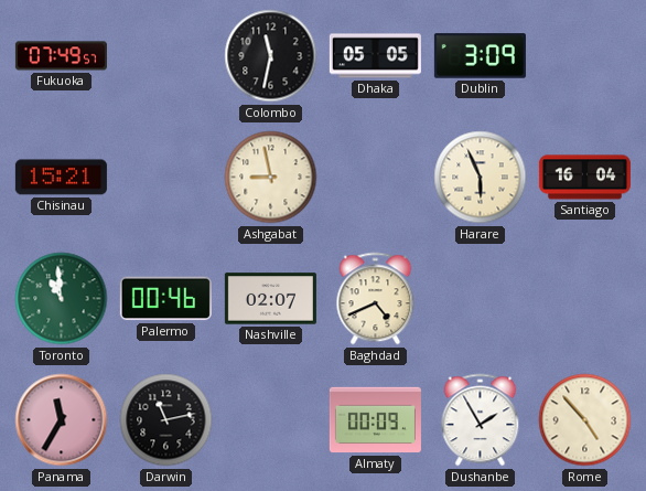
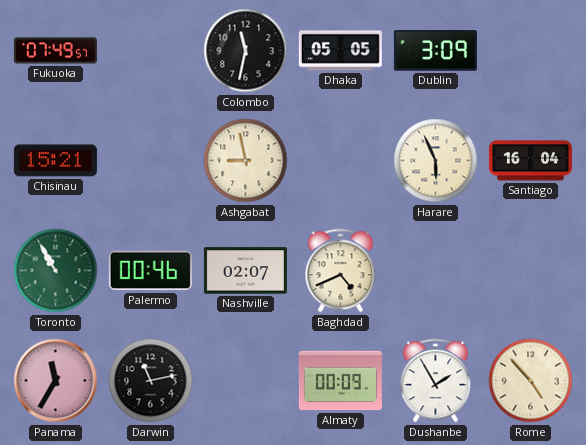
Toronto: 10:59 -> 10:55 (56, 271)
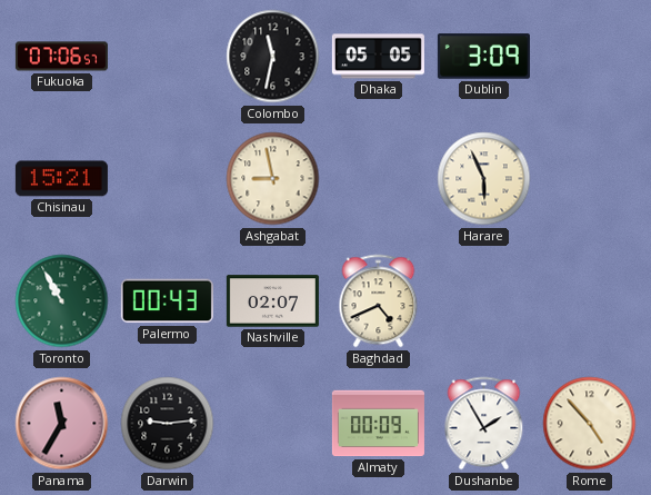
Fukuoka: 07:49 -> 07:06 (61, 57)
Santiago: 16:04 -> none (530, 161)
Palermo: 00:46 -> 00:43 (167, 301)
Darwin: 11:13 -> 9:14 (168, 424)
